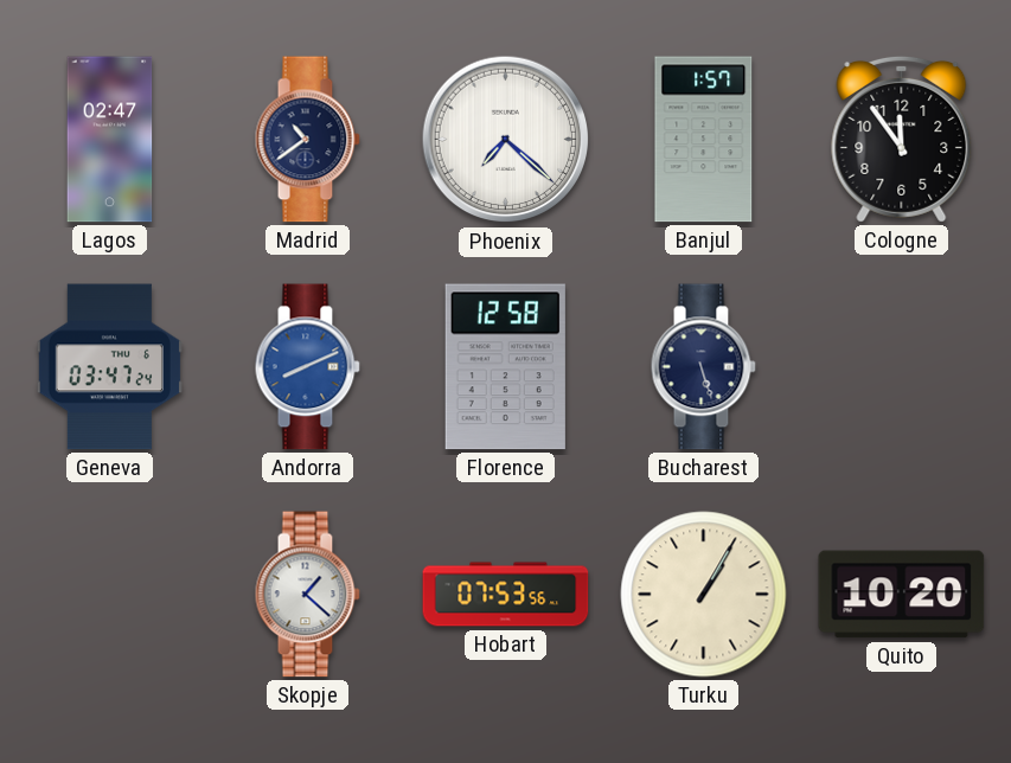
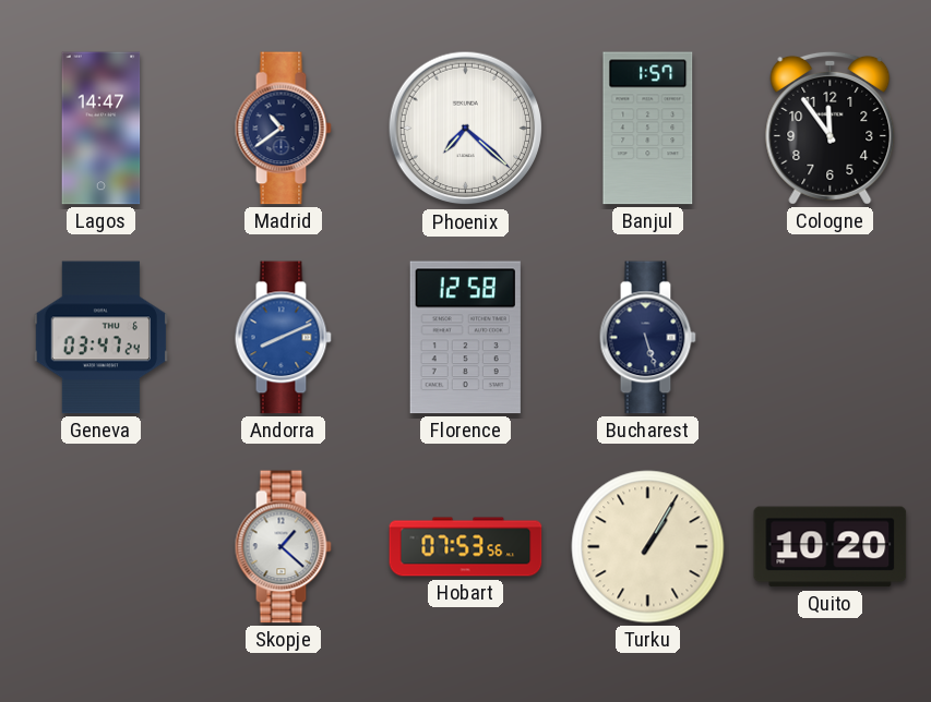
Lagos: 02:47 -> 14:47 (102, 129)
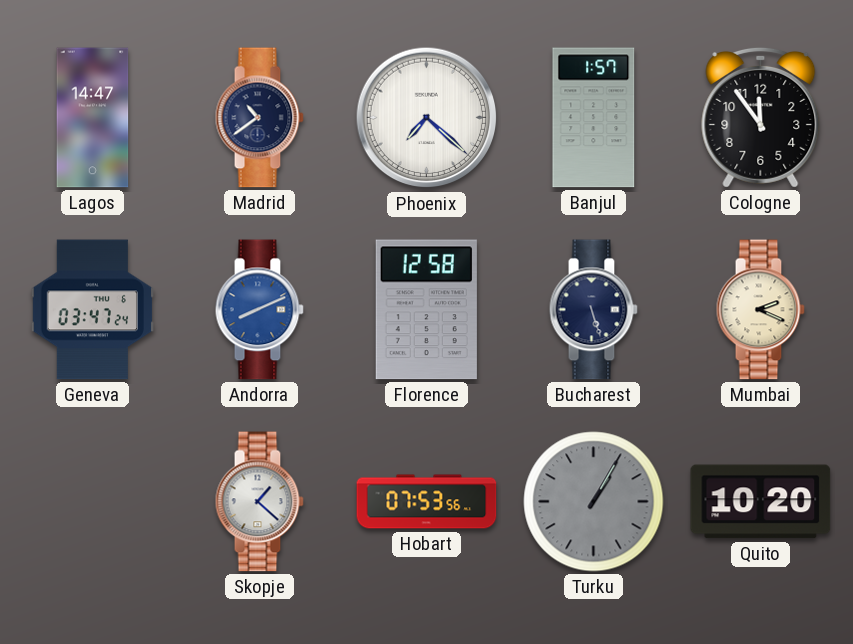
Mumbai: none -> 2:19 (760, 310)
Turku dial: cream -> grey (594, 502)
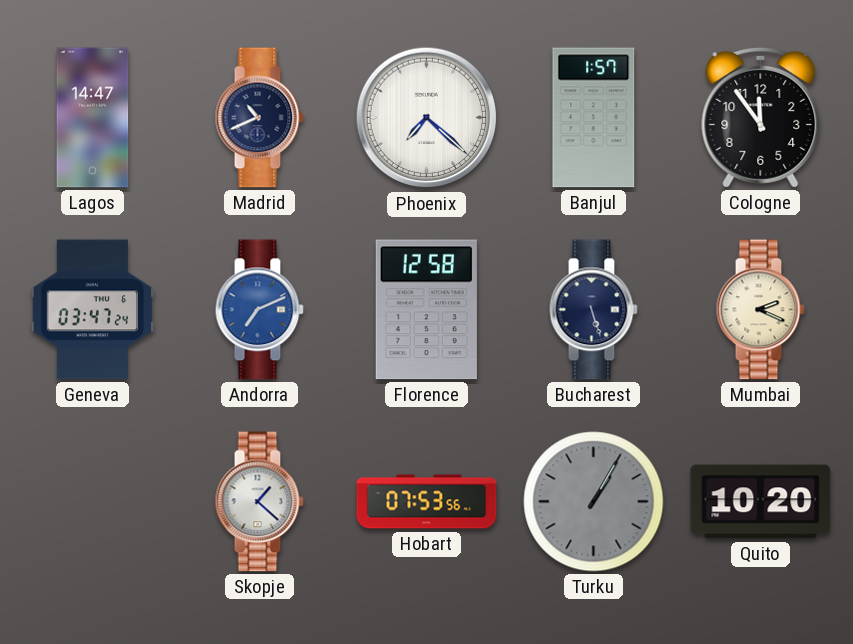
Madrid: 10:39 -> 10:41 (259, 118)
Andorra: 8:11 -> 7:11 (259, 310)
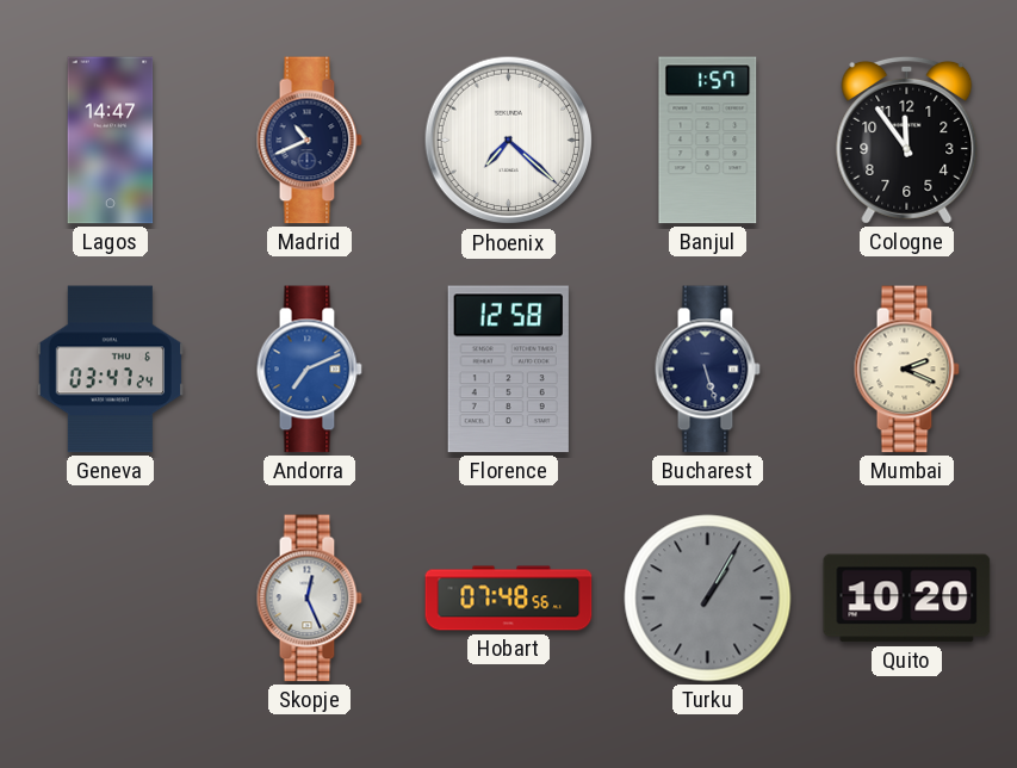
Skopje: 1:22 -> 12:26 (309, 599)
Hobart: 07:53 -> 07:48 (509, 599)
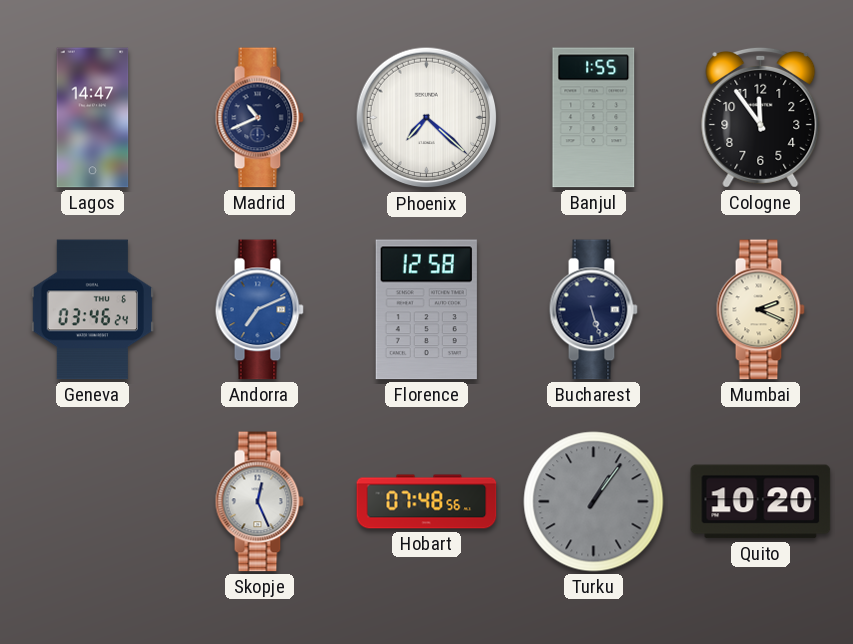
Banjul: 1:57 -> 1:55 (594, 118)
Geneva: 03:47 -> 03:46 (92, 310)
Turku: 1:05 -> 1:06 (594, 502)
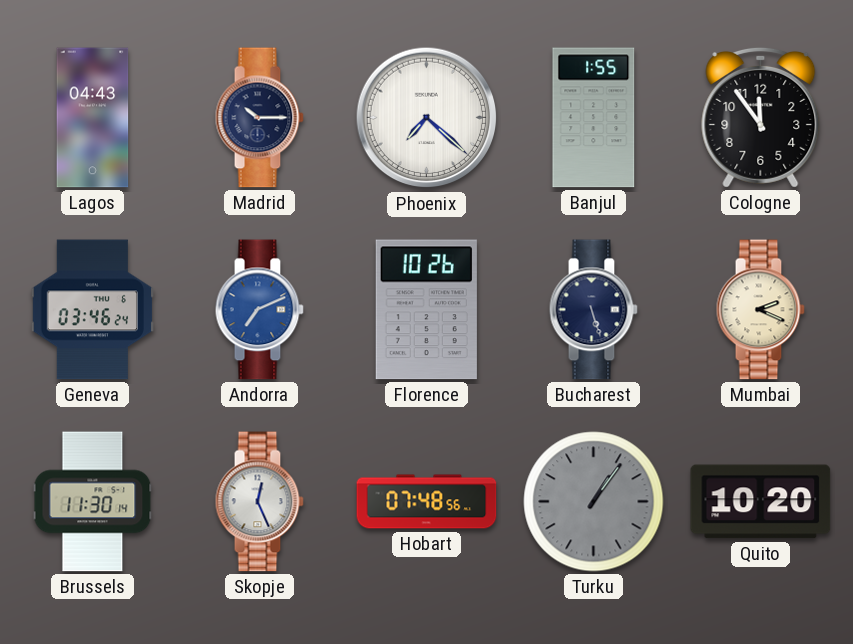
Lagos: 14:47 -> 04:43 (93, 118)
Madrid: 10:41 -> 10:15 (259, 118)
Florence: 12:58 -> 10:26 (426, 310)
Brussels: none -> 11:30 (93, 502)
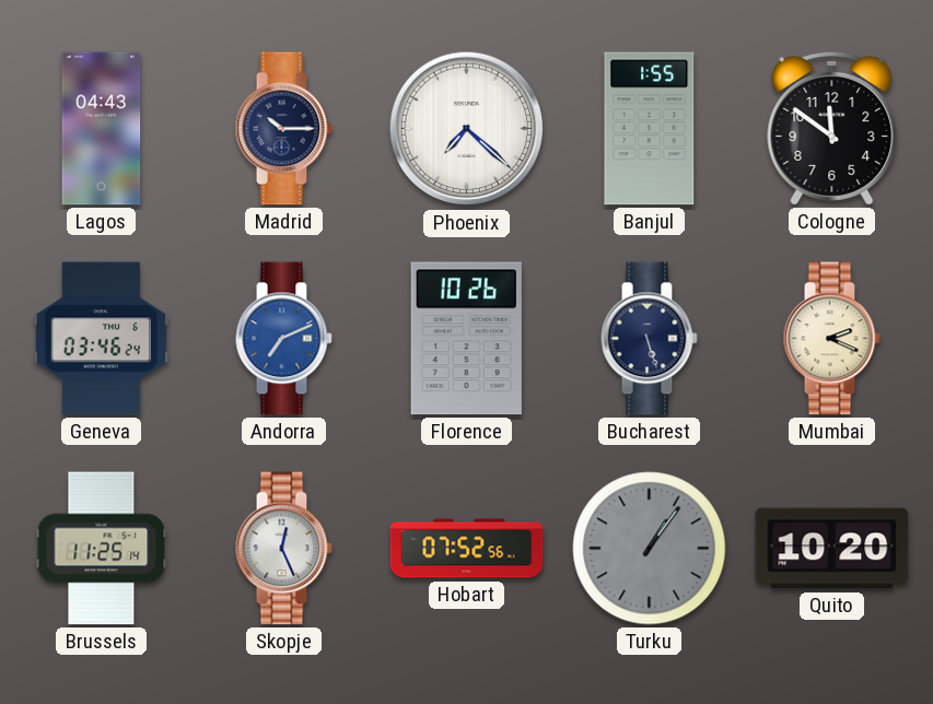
Cologne: 11:54 -> 11:51 (832, 128)
Brussels: 11:30 -> 11:25 (102, 549)
Hobart: 07:48 -> 07:52 (467, 549)
